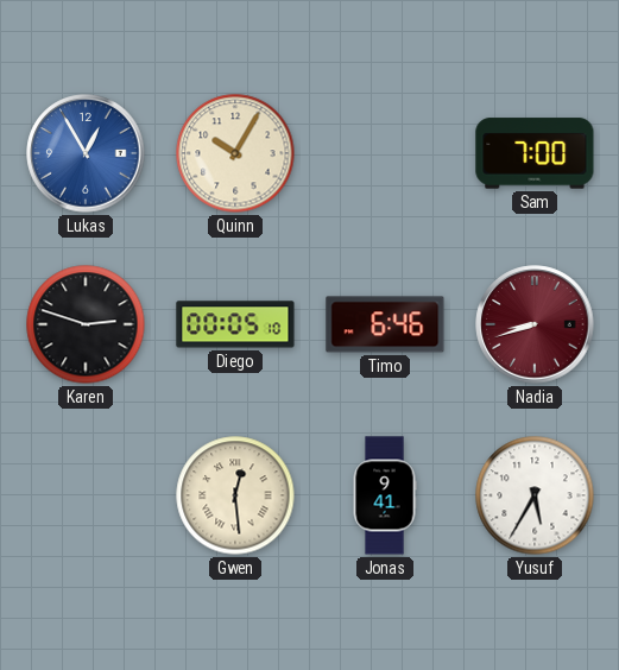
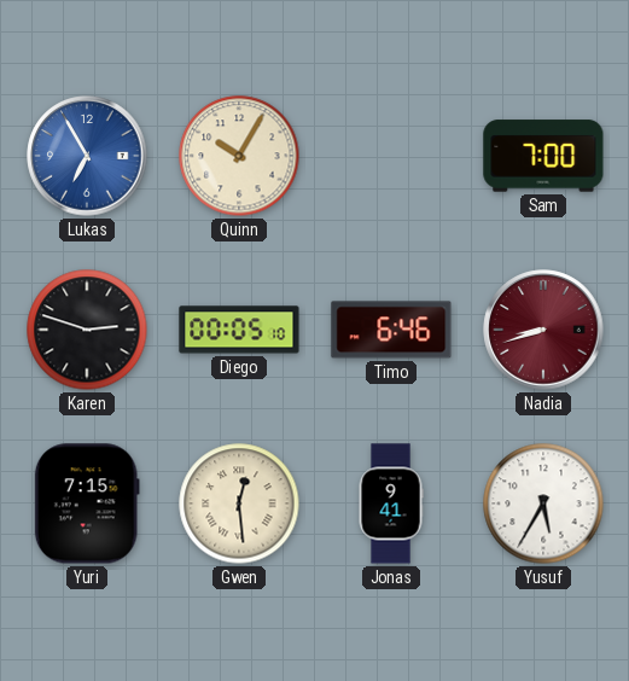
Lukas: 12:55 -> 6:55 (87, 156)
Yuri: none -> 7:15 (87, 504)
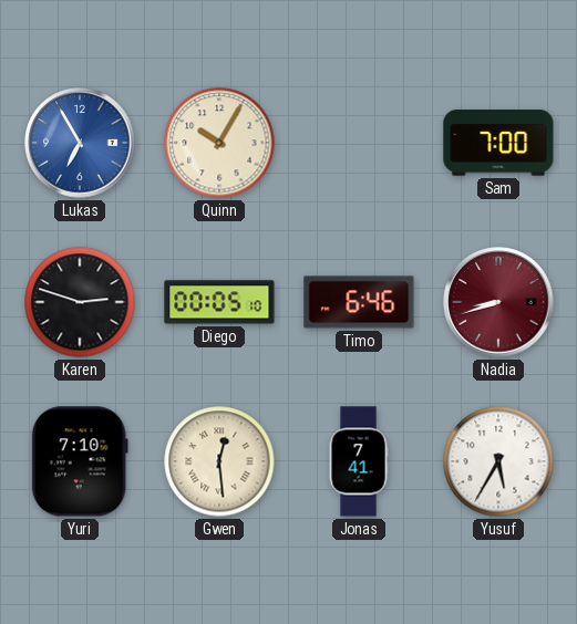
Yuri: 7:15 -> 7:10 (80, 461)
Jonas: 9:41 -> 7:41 (359, 461)
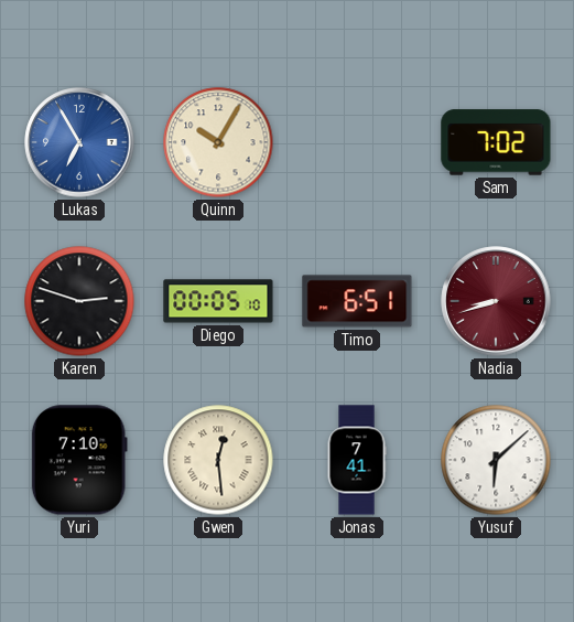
Sam: 7:00 -> 7:02 (496, 142)
Timo: 6:46 -> 6:51 (357, 301)
Yusuf: 5:35 -> 6:08 (496, 460)
